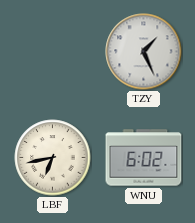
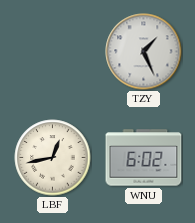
LBF: 6:43 -> 12:43 (53, 158)
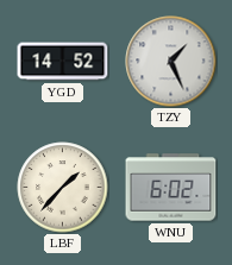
YGD: none -> 14:52 (63, 62)
LBF: 12:43 -> 1:37 (63, 188)
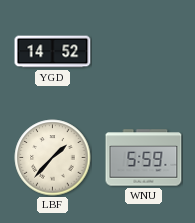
TZY: 1:26 -> none (171, 62)
WNU: 6:02 -> 5:59 (144, 158)
